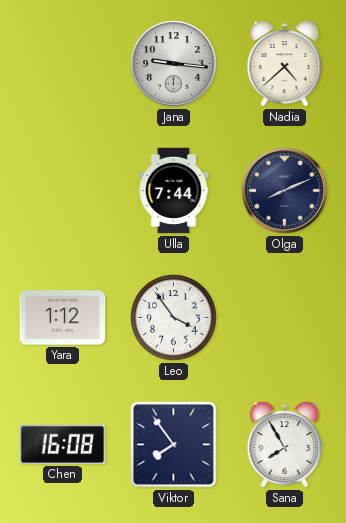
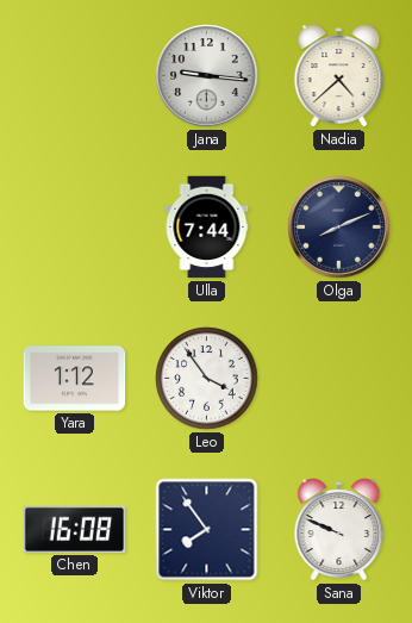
Sana: 7:55 -> 9:49 (339, 530)
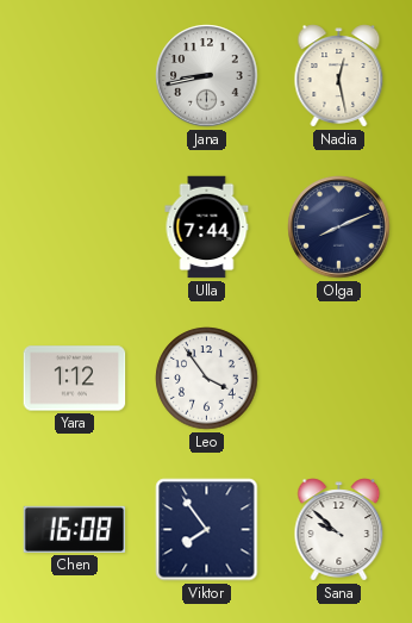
Jana: 9:16 -> 8:43 (207, 76)
Nadia: 4:38 -> 12:28 (339, 76)
Sana: 9:49 -> 9:52 (339, 530)
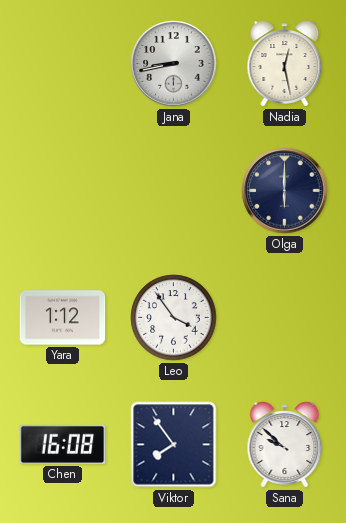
Ulla: 7:44 -> none (207, 228)
Olga: 8:11 -> 6:00 (285, 191)
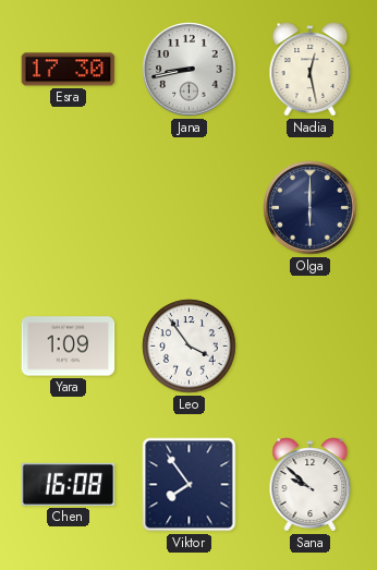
Esra: none -> 17:30 (69, 70)
Yara: 1:12 -> 1:09 (69, 347)
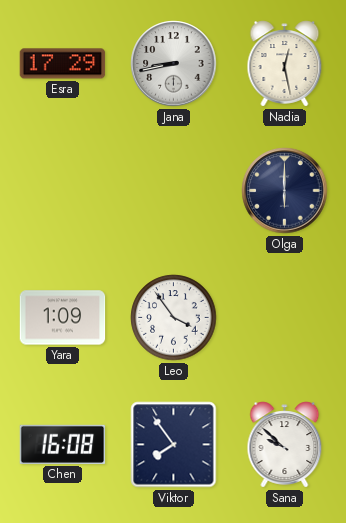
Esra: 17:30 -> 17:29 (63, 64)
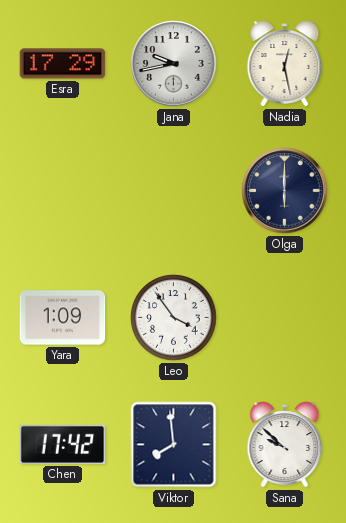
Jana: 8:43 -> 9:43 (174, 64)
Chen: 16:08 -> 17:42 (63, 444)
Viktor: 7:54 -> 7:59 (174, 445)
